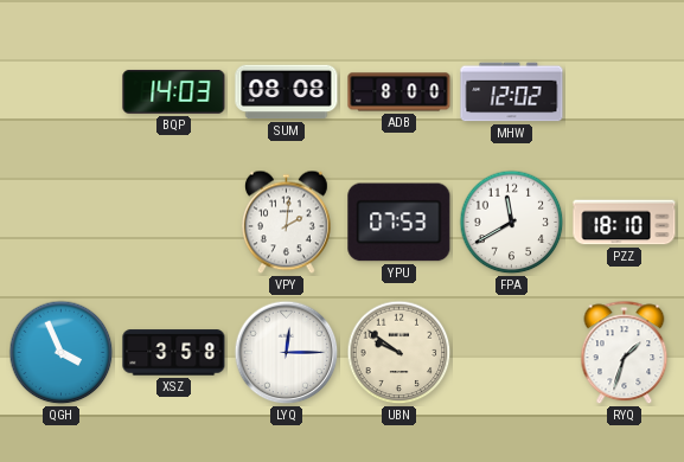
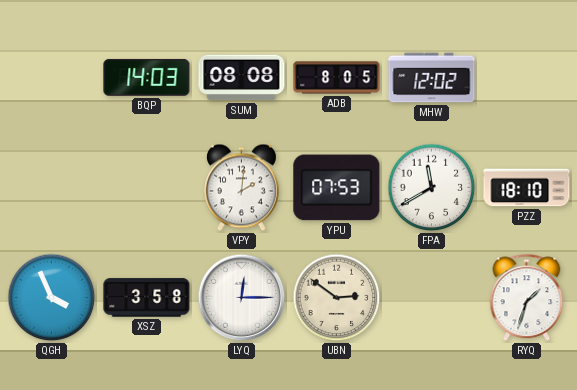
ADB: 8:00 -> 8:05 (337, 78)
UBN: 9:51 -> 2:51 (337, 298)
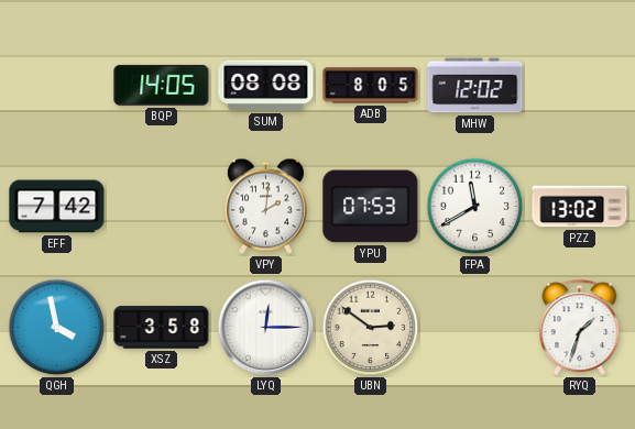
BQP: 14:03 -> 14:05 (162, 86)
EFF: none -> 7:42 (57, 207)
PZZ: 18:10 -> 13:02 (580, 207)
QGH: 3:56 -> 3:58 (57, 328)
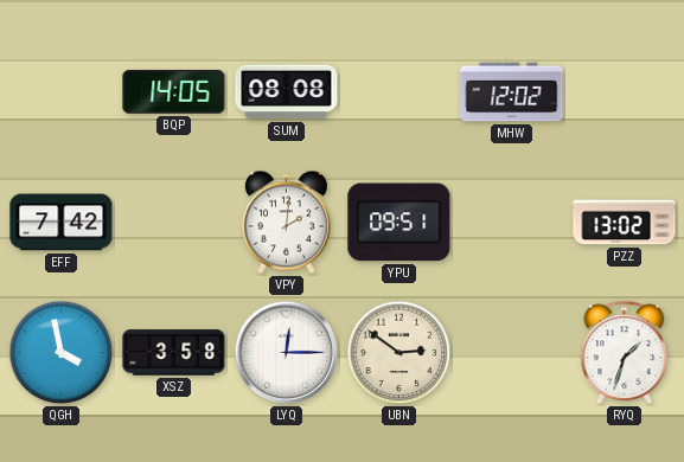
ADB: 8:05 -> none (371, 86)
YPU: 07:53 -> 09:51 (399, 223)
FPA: 11:40 -> none (475, 207)
